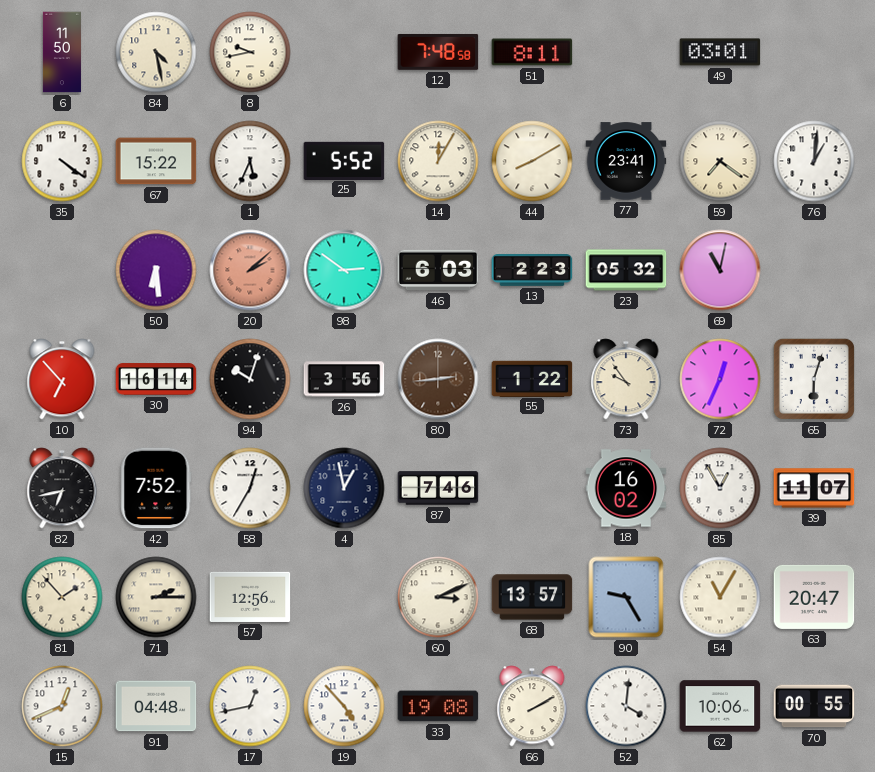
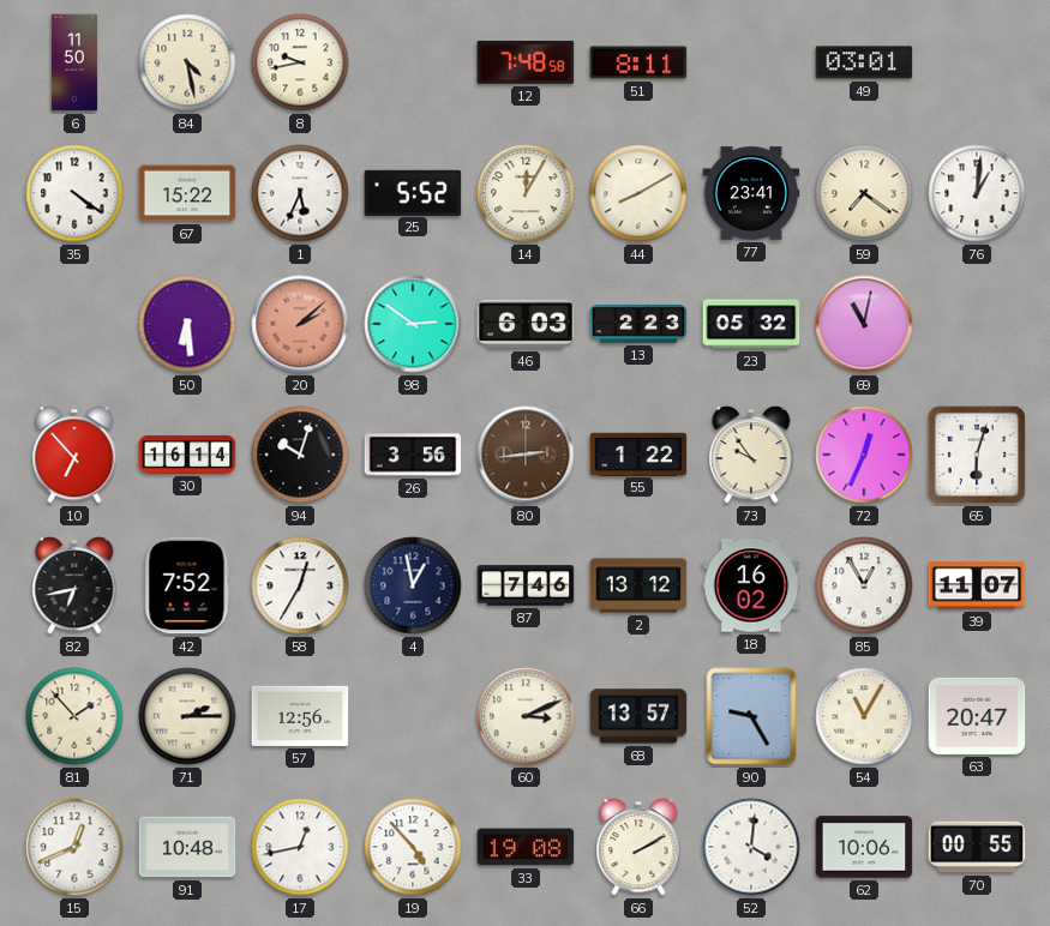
2: none -> 13:12 (638, 585)
91: 04:48 -> 10:48 (187, 847)
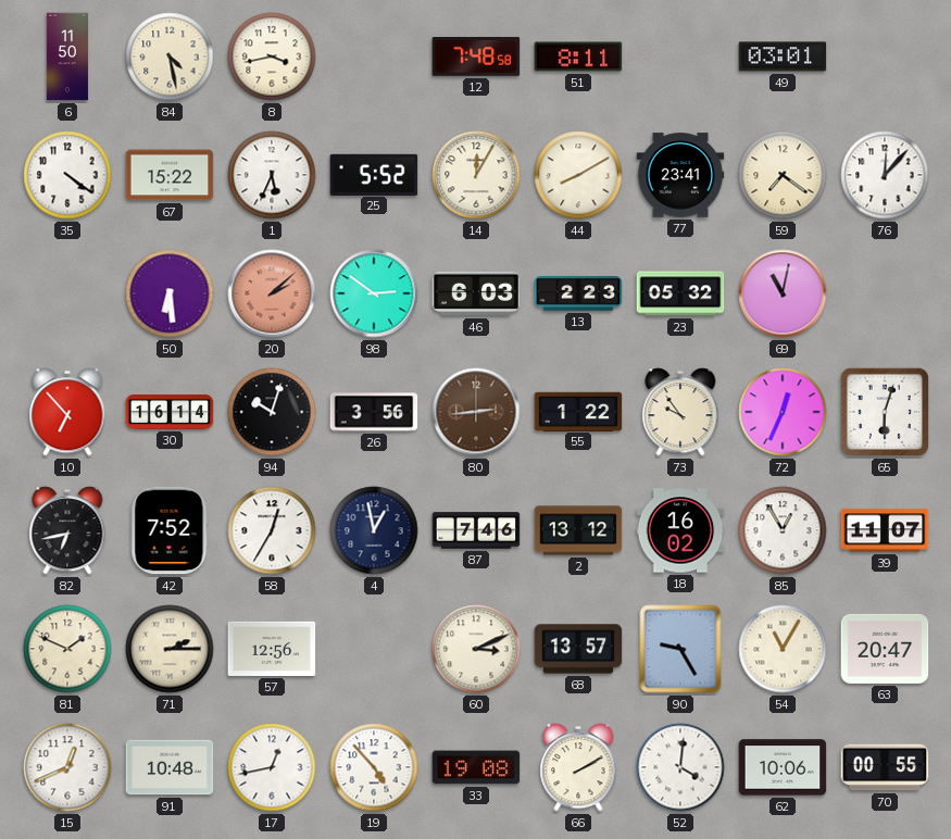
8: 9:43 -> 3:43 (272, 57)
76: 1:01 -> 12:07 (885, 175)
81: 1:53 -> 1:49 (67, 649)
